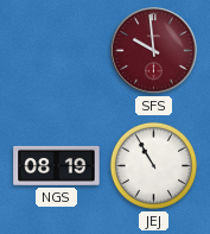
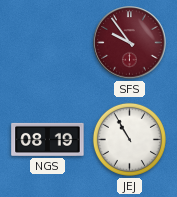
SFS: 9:59 -> 9:54 (130, 43)
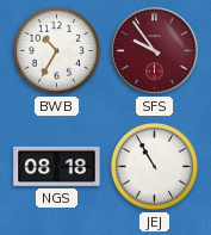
BWB: none -> 10:35 (56, 50)
NGS: 08:19 -> 08:18 (57, 166)
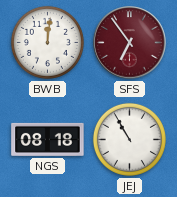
BWB: 10:35 -> 12:01 (47, 42)
SFS: 9:54 -> 6:54 (130, 43)
